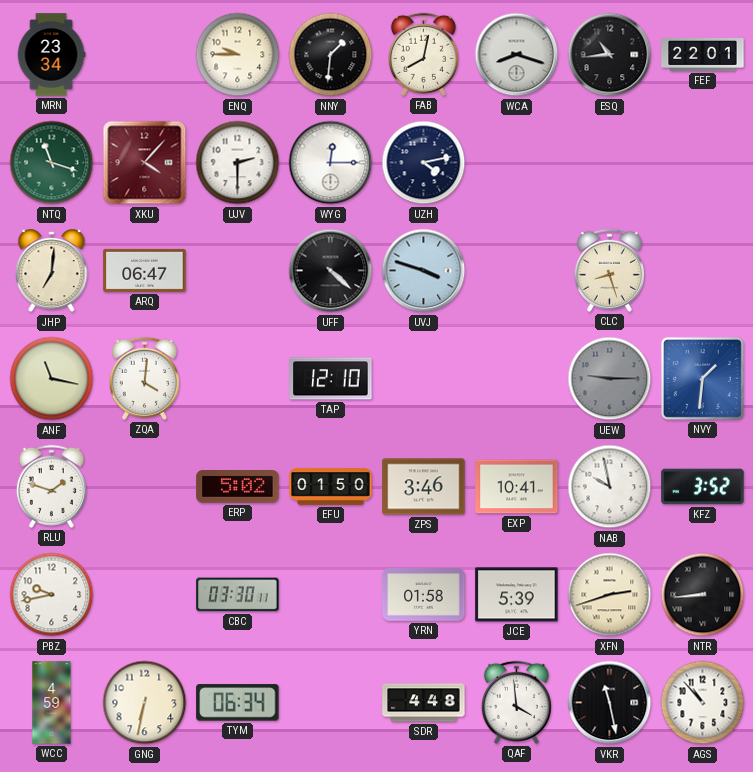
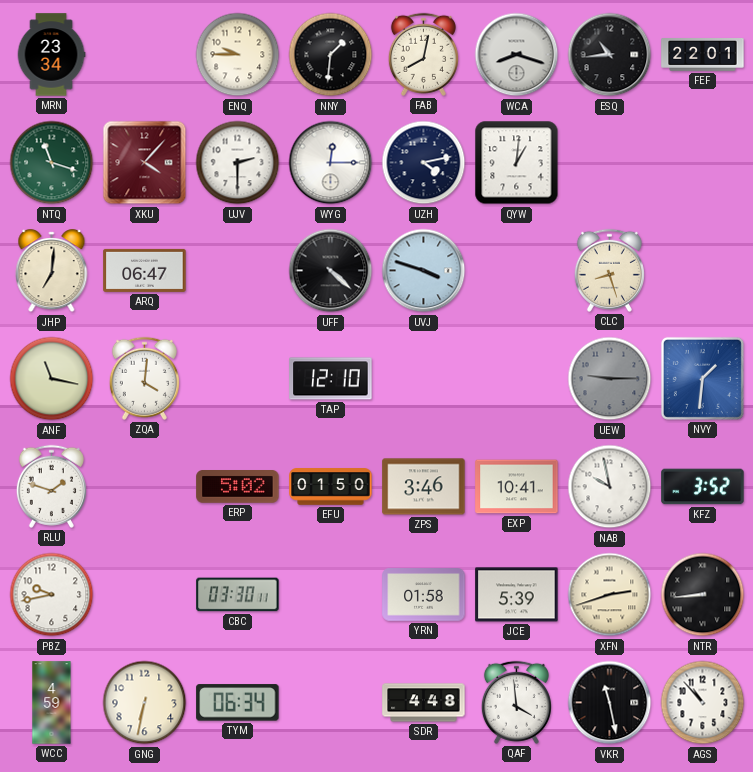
QYW: none -> 1:01 (517, 163)
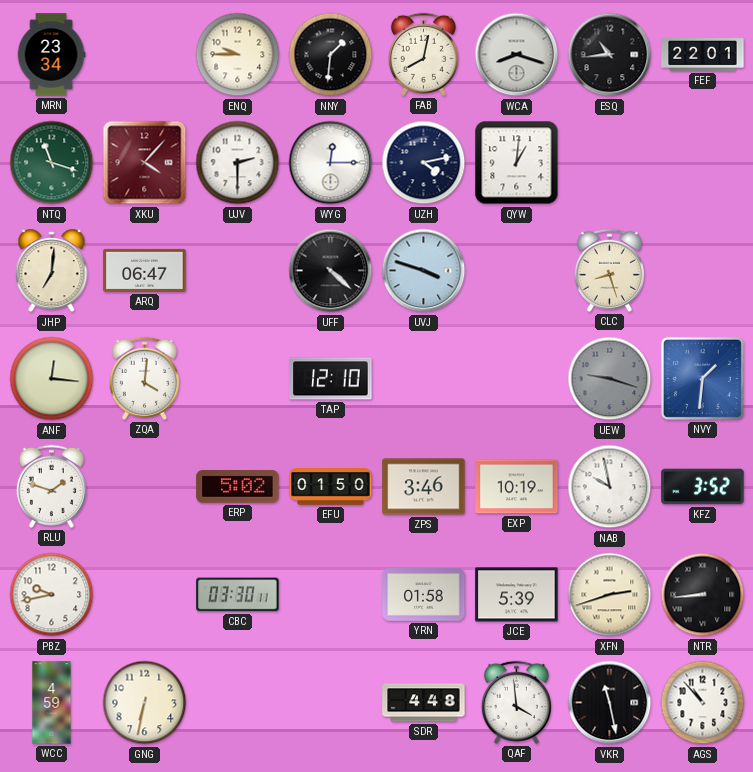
ANF: 11:17 -> 12:16 (52, 379)
UEW: 9:15 -> 9:18 (610, 379)
EXP: 10:41 -> 10:19 (517, 487)
TYM: 06:34 -> none (238, 703)
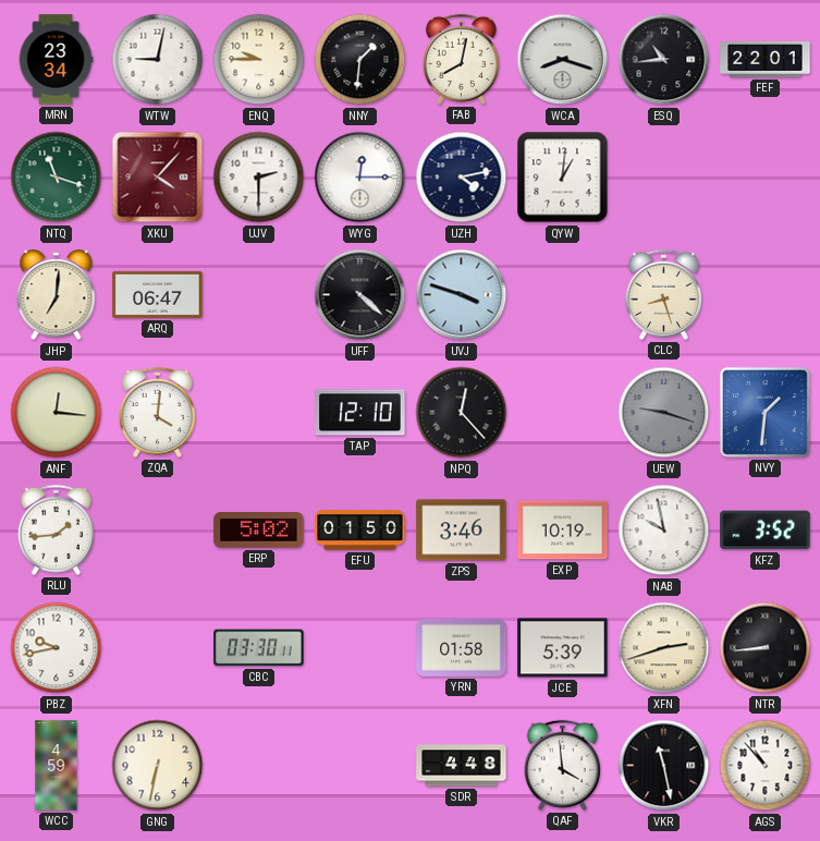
WTW: none -> 9:02 (158, 60)
NPQ: none -> 12:23 (462, 413)
RLU: 1:48 -> 1:44 (56, 529)
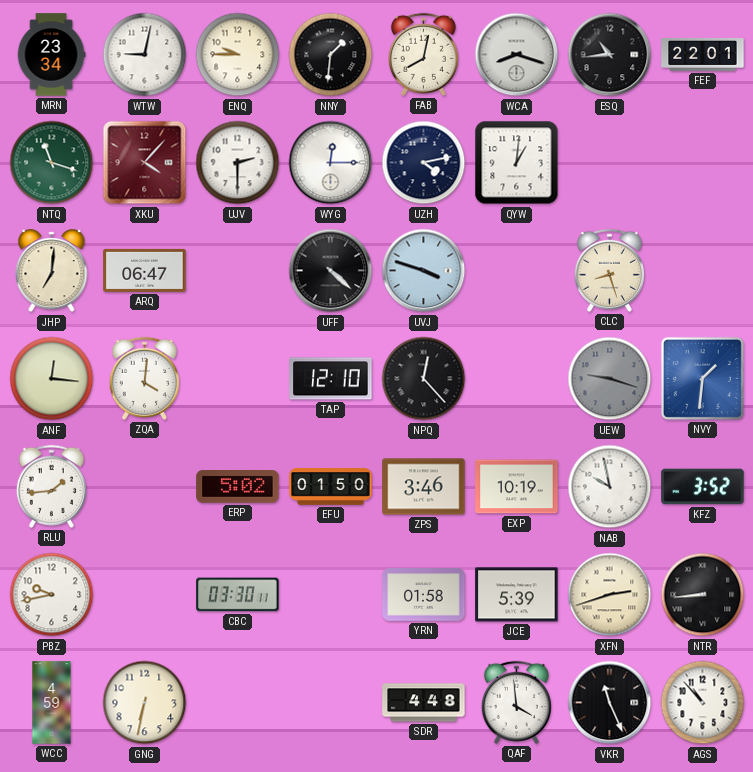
VKR: 11:28 -> 11:26 (610, 703)
